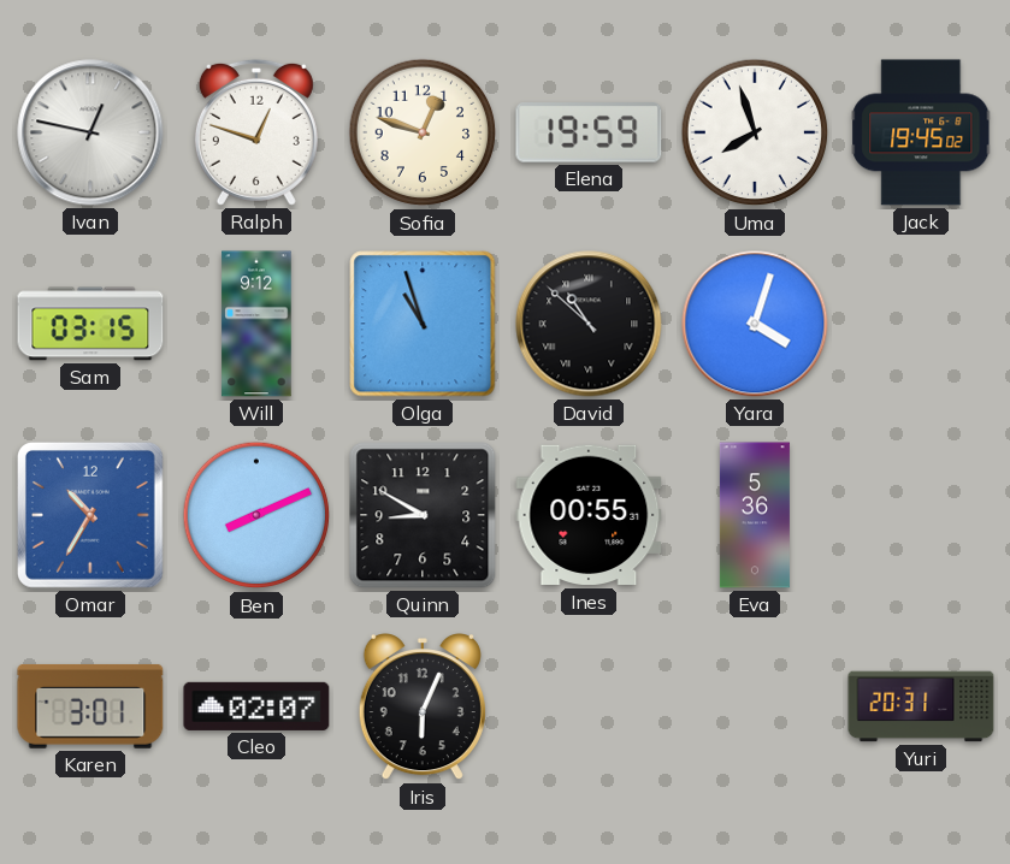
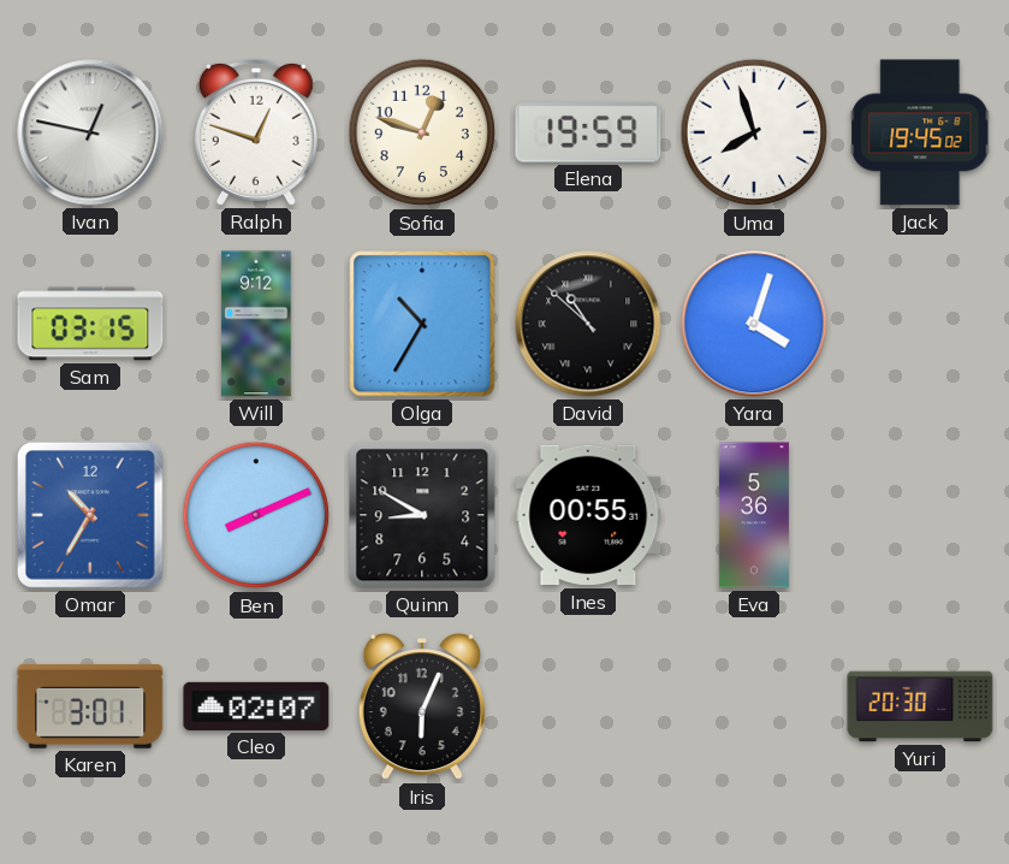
Olga: 10:57 -> 10:35 (422, 324)
Yuri: 20:31 -> 20:30 (920, 706)
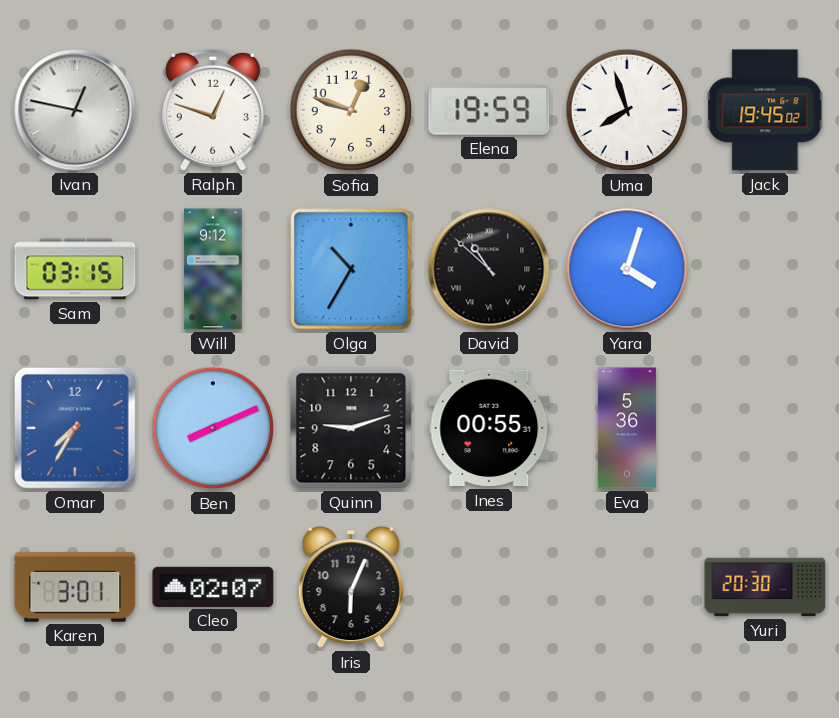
Omar: 10:35 -> 7:35 (75, 428)
Quinn: 8:50 -> 9:12 (351, 428)
